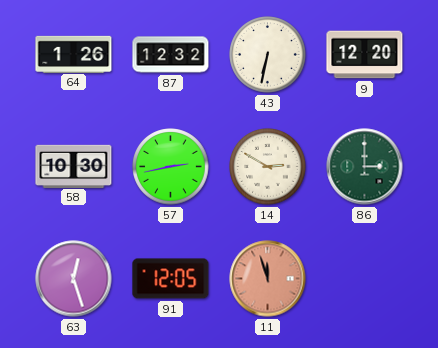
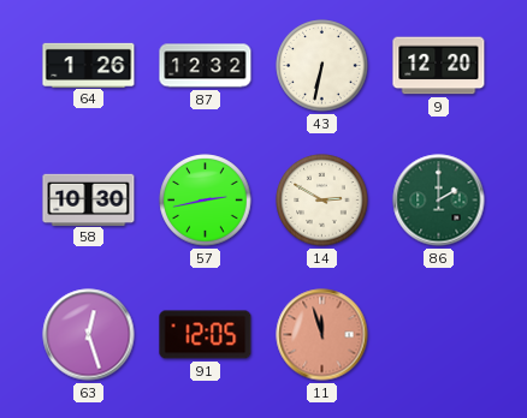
86: 3:00 -> 2:00 (439, 201)
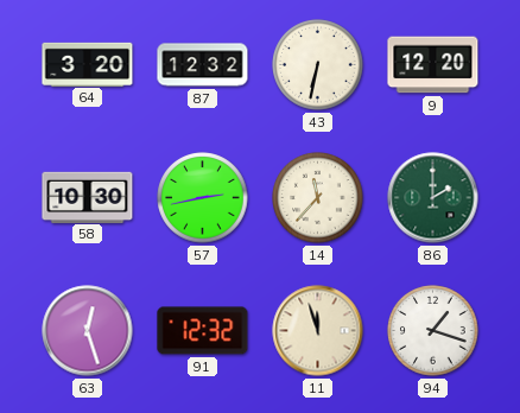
64: 1:26 -> 3:20 (88, 64)
14: 2:50 -> 11:37 (318, 198)
91: 12:05 -> 12:32 (203, 331)
11 dial: salmon -> cream (318, 331)
94: none -> 1:18 (433, 331)
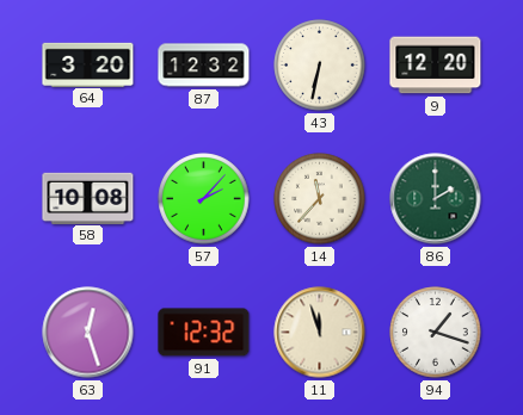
58: 10:30 -> 10:08 (88, 198)
57: 2:43 -> 2:07 (204, 199)
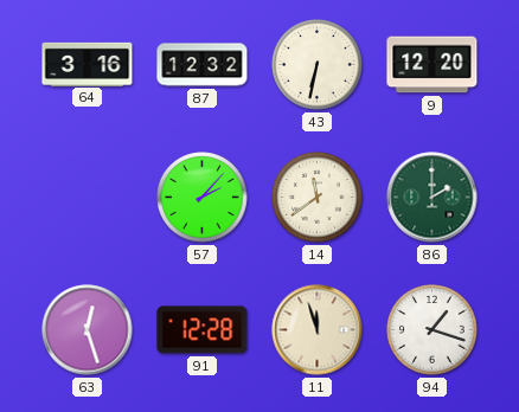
64: 3:20 -> 3:16 (88, 64)
58: 10:08 -> none (88, 198)
14: 11:37 -> 11:39 (318, 198)
91: 12:32 -> 12:28 (203, 330)
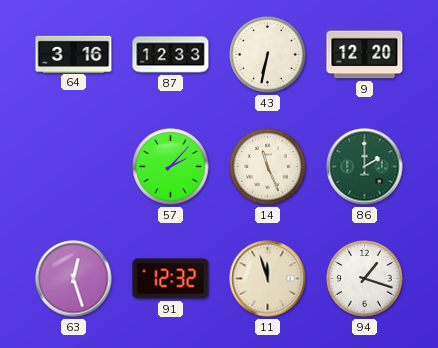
87: 12:32 -> 12:33 (171, 55)
14: 11:39 -> 11:26 (268, 167)
91: 12:28 -> 12:32 (171, 279)
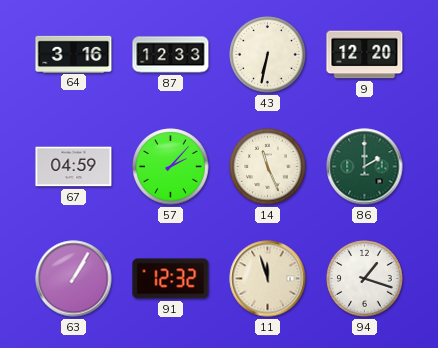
67: none -> 04:59 (74, 167)
63: 12:27 -> 1:05 (74, 279)
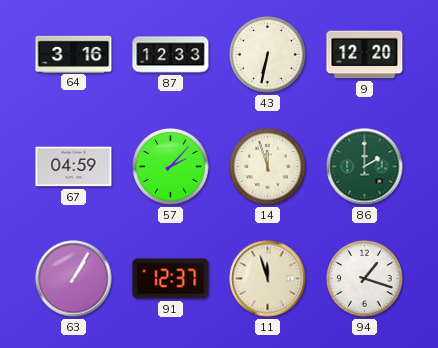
14: 11:26 -> 11:57 (268, 167)
91: 12:32 -> 12:37 (171, 279)
